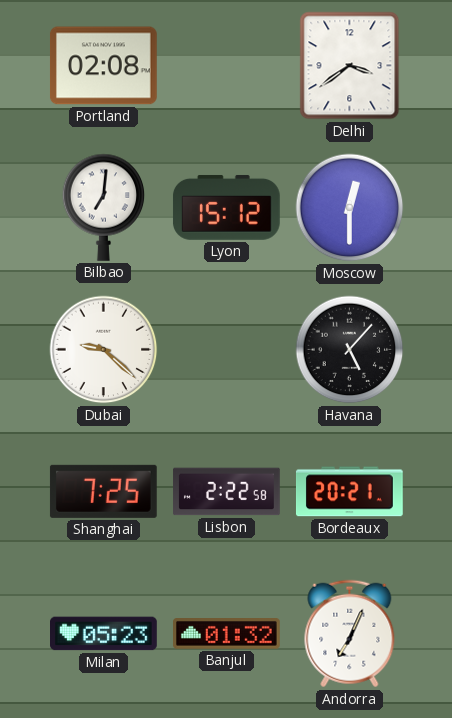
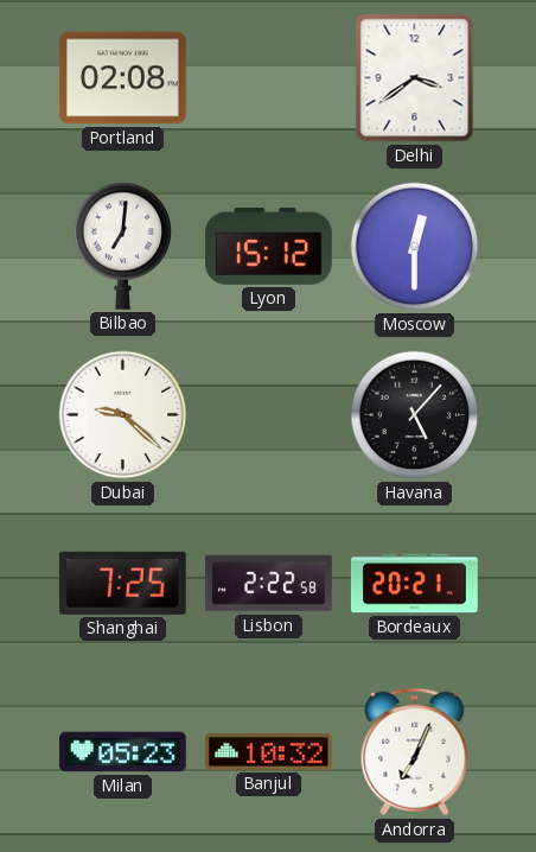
Banjul: 01:32 -> 10:32 (269, 752)
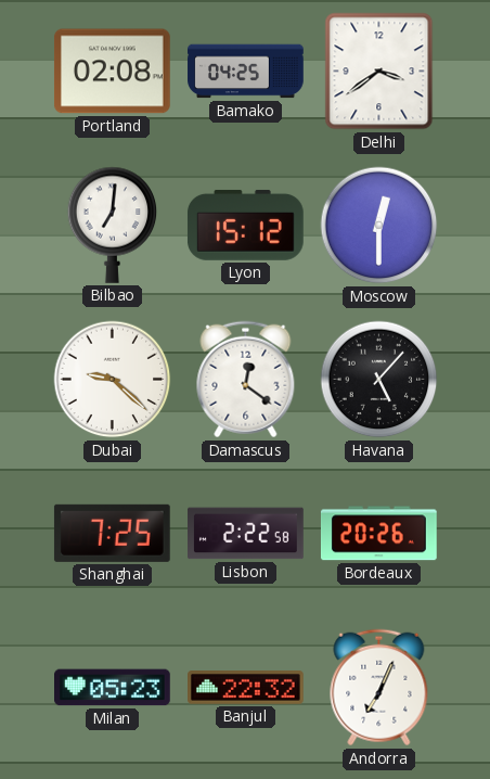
Bamako: none -> 04:25 (246, 72)
Damascus: none -> 12:21 (246, 380)
Bordeaux: 20:21 -> 20:26 (378, 534)
Banjul: 10:32 -> 22:32 (246, 688)
